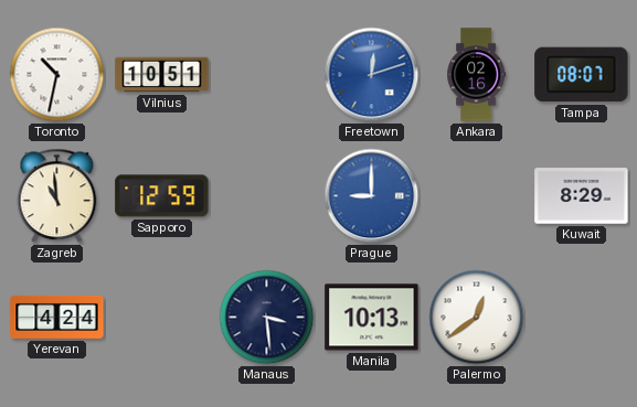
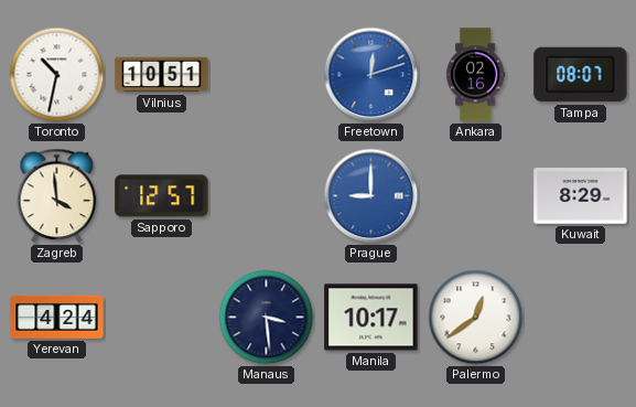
Zagreb: 10:59 -> 3:59 (57, 196)
Sapporo: 12:59 -> 12:57 (162, 196)
Manila: 10:13 -> 10:17 (371, 318)
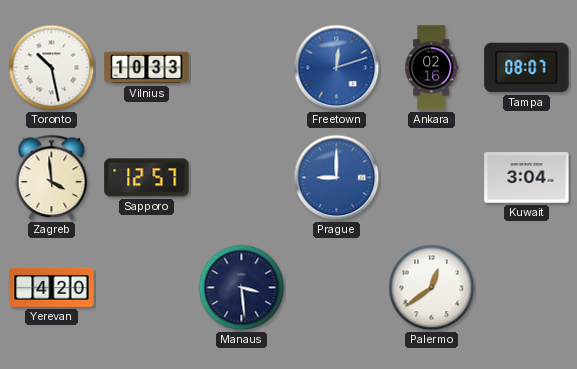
Toronto: 10:32 -> 10:28 (52, 68)
Vilnius: 10:51 -> 10:33 (147, 68)
Kuwait: 8:29 -> 3:04 (527, 178)
Yerevan: 4:24 -> 4:20 (52, 287)
Manila: 10:17 -> none (371, 318)
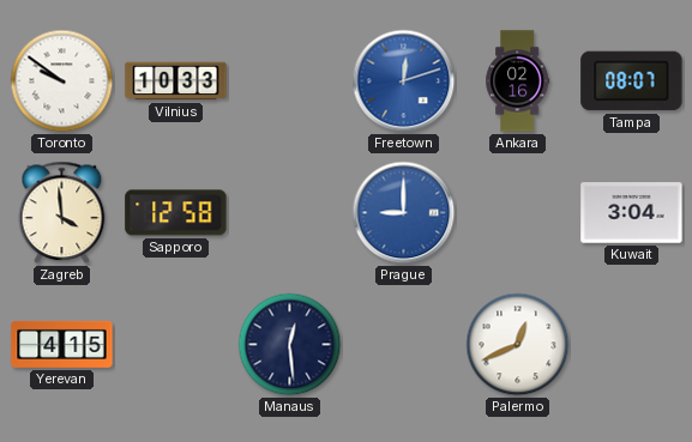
Toronto: 10:28 -> 9:51 (62, 81)
Sapporo: 12:57 -> 12:58 (176, 213)
Yerevan: 4:20 -> 4:15 (62, 344)
Manaus: 3:29 -> 12:29 (290, 345)
Palermo: 12:39 -> 12:41 (518, 345)
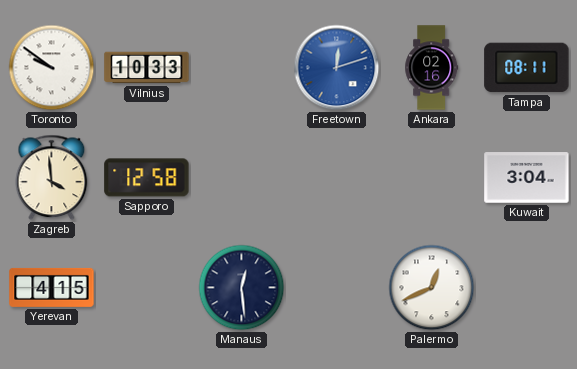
Tampa: 08:07 -> 08:11 (527, 68)
Prague: 9:00 -> none (404, 213)
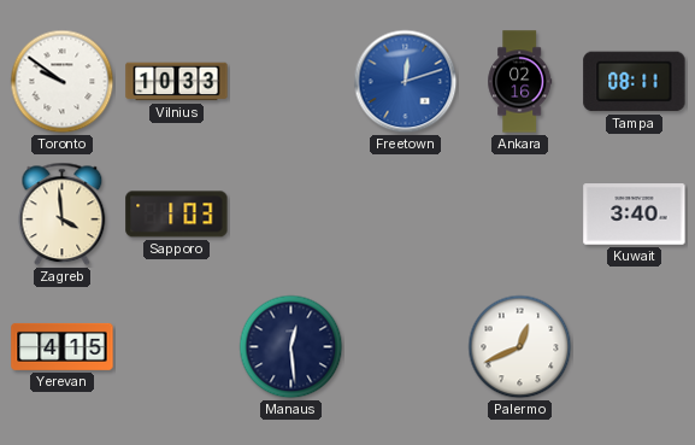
Sapporo: 12:58 -> 1:03 (177, 215)
Kuwait: 3:04 -> 3:40 (635, 215)
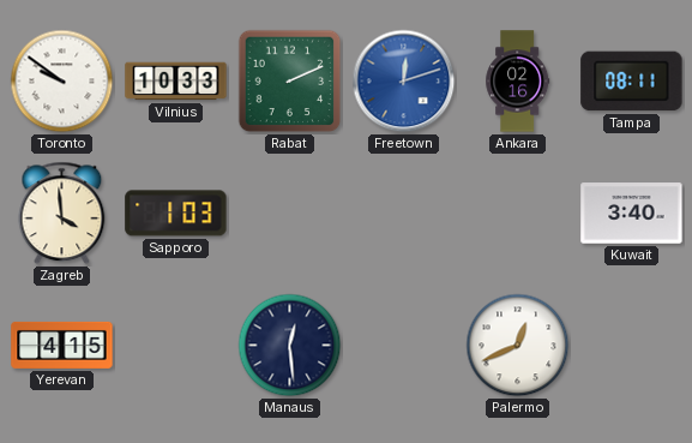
Rabat: none -> 2:11 (290, 82)
